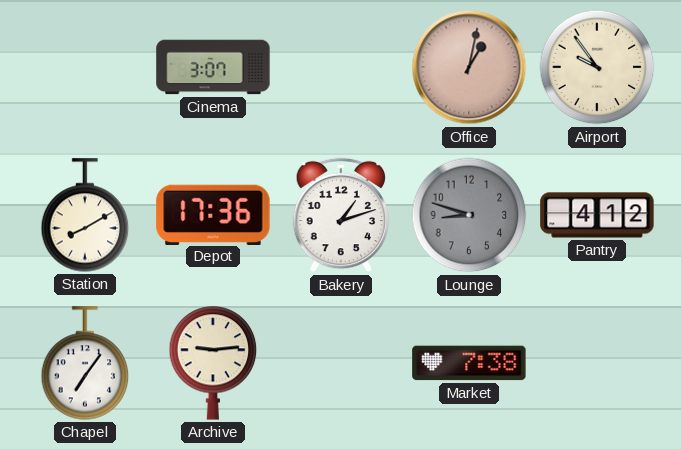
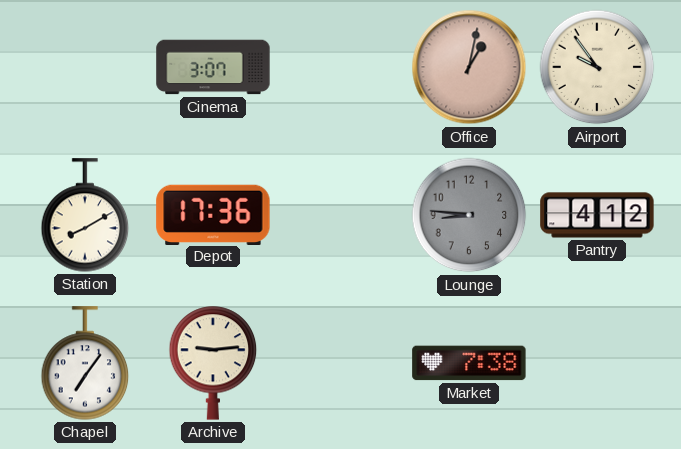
Bakery: 1:12 -> none (341, 215)
Lounge: 8:48 -> 8:46 (469, 215)
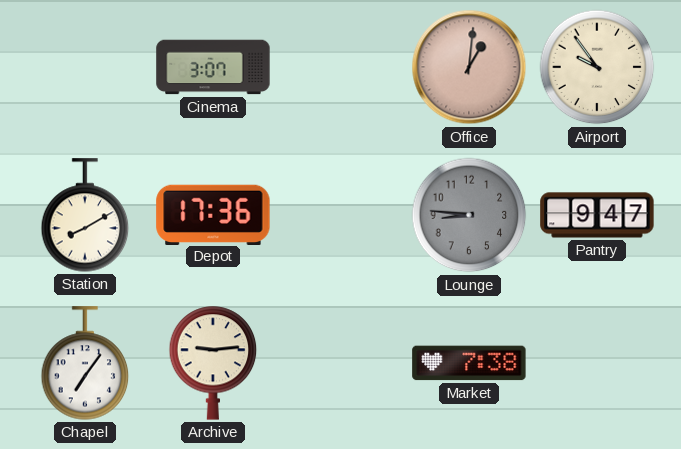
Office: 1:02 -> 1:01 (469, 67)
Pantry: 4:12 -> 9:47 (597, 215)
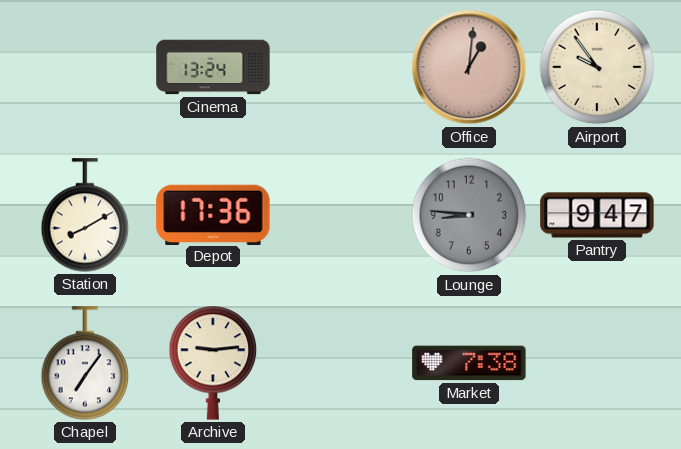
Cinema: 3:07 -> 13:24 (213, 67)
